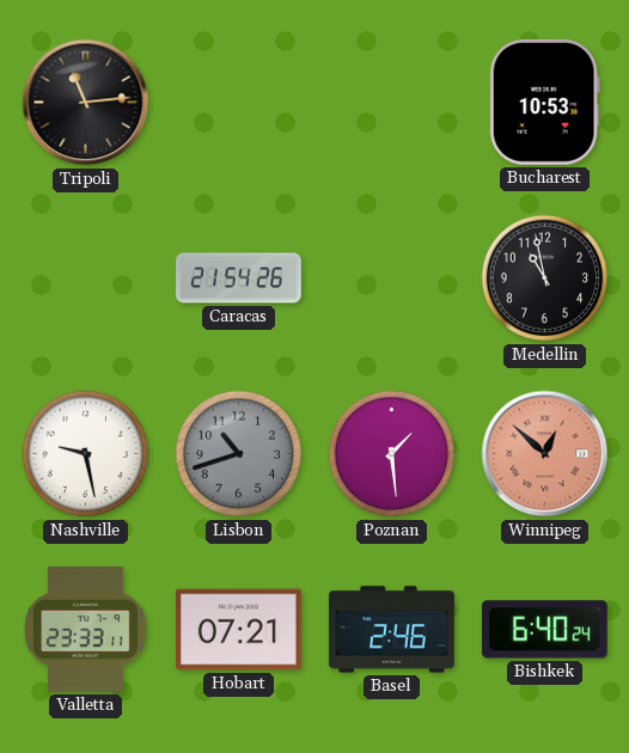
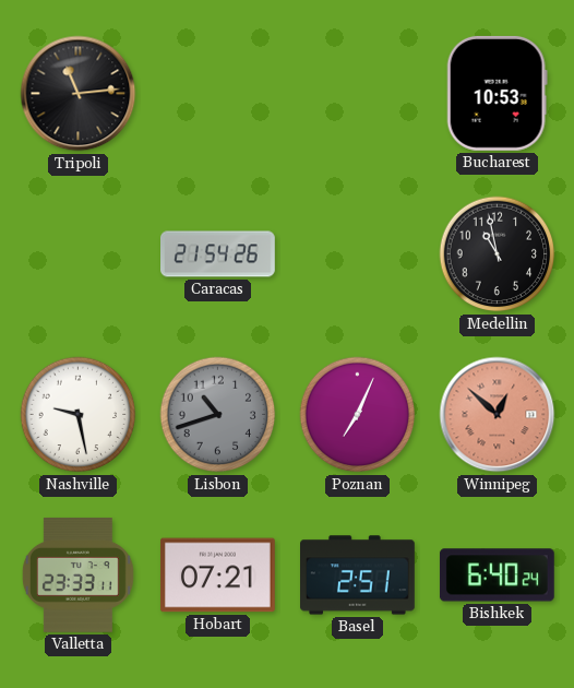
Poznan: 1:29 -> 7:04 (358, 415)
Basel: 2:46 -> 2:51 (358, 576)
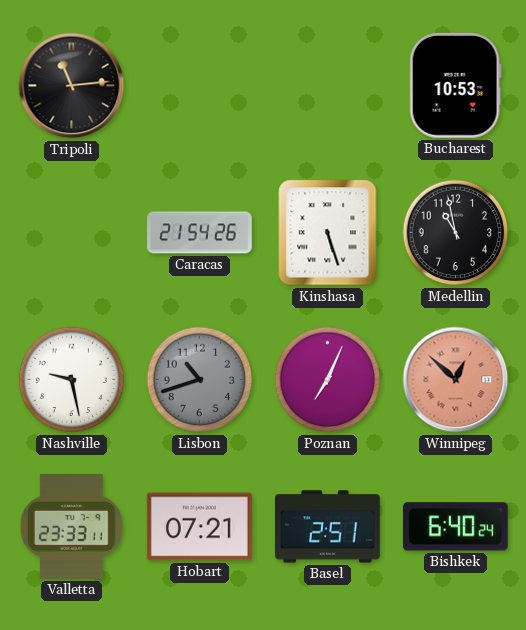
Kinshasa: none -> 5:27 (328, 233)
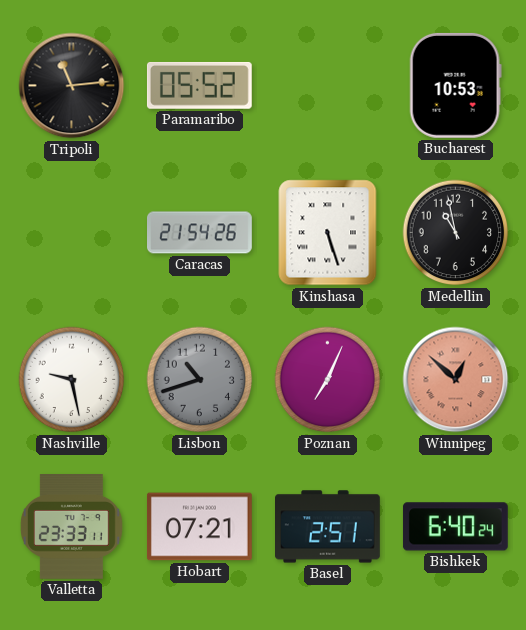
Paramaribo: none -> 05:52 (199, 85)
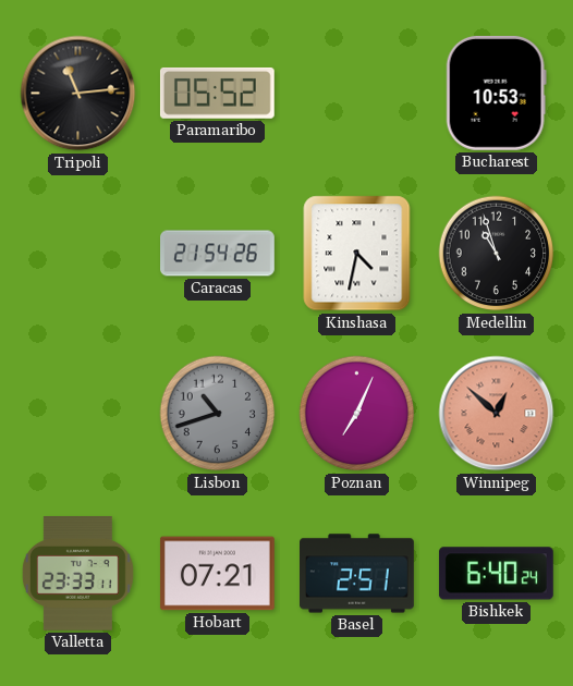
Kinshasa: 5:27 -> 4:32 (357, 254)
Medellin: 10:58 -> 10:57 (497, 254)
Nashville: 9:28 -> none (72, 380)
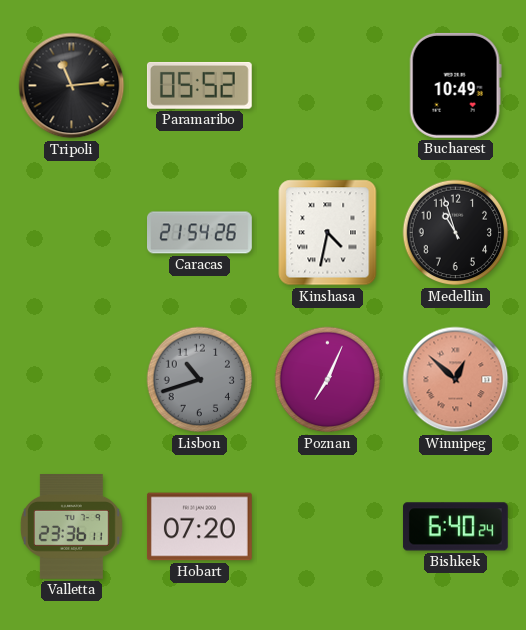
Bucharest: 10:53 -> 10:49 (455, 85)
Valletta: 23:33 -> 23:36 (72, 527)
Hobart: 07:21 -> 07:20 (199, 527)
Basel: 2:51 -> none (357, 574)
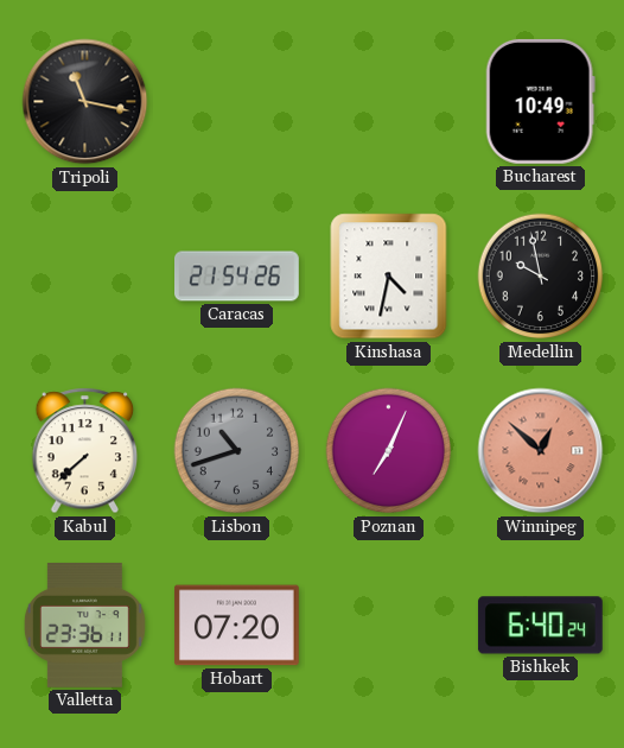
Tripoli: 11:14 -> 11:17 (85, 102)
Paramaribo: 05:52 -> none (199, 85)
Medellin: 10:57 -> 9:58 (541, 277)
Kabul: none -> 7:38 (85, 451)
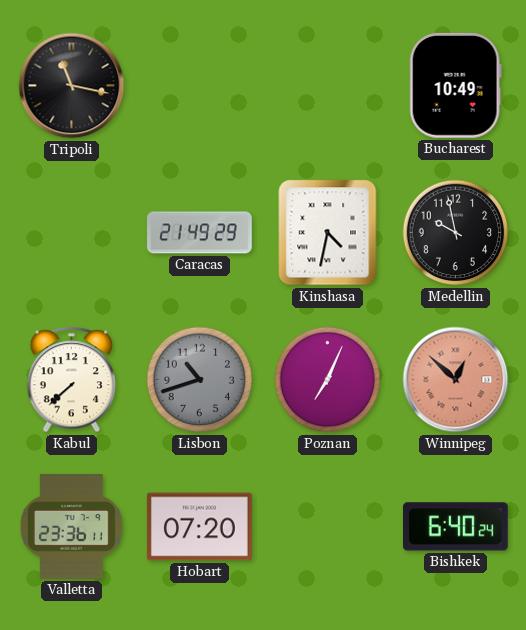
Caracas: 21:54 -> 21:49 (200, 233)
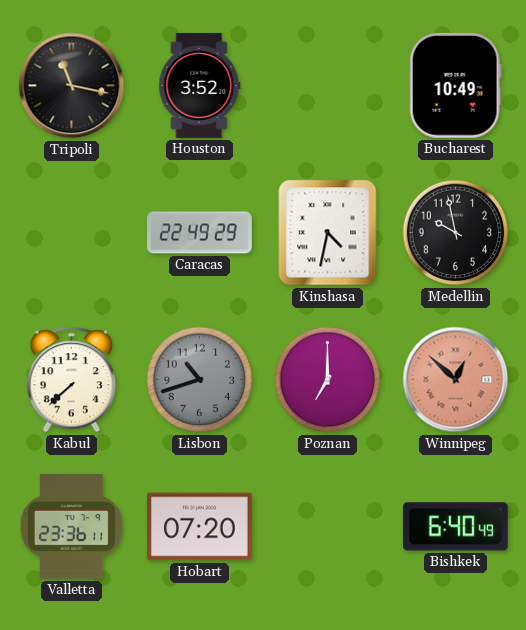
Houston: none -> 3:52 (200, 86)
Caracas: 21:49 -> 22:49 (200, 233)
Poznan: 7:04 -> 7:00 (328, 380)
Bishkek: 6:40:24 -> 6:40:49 (455, 527)
